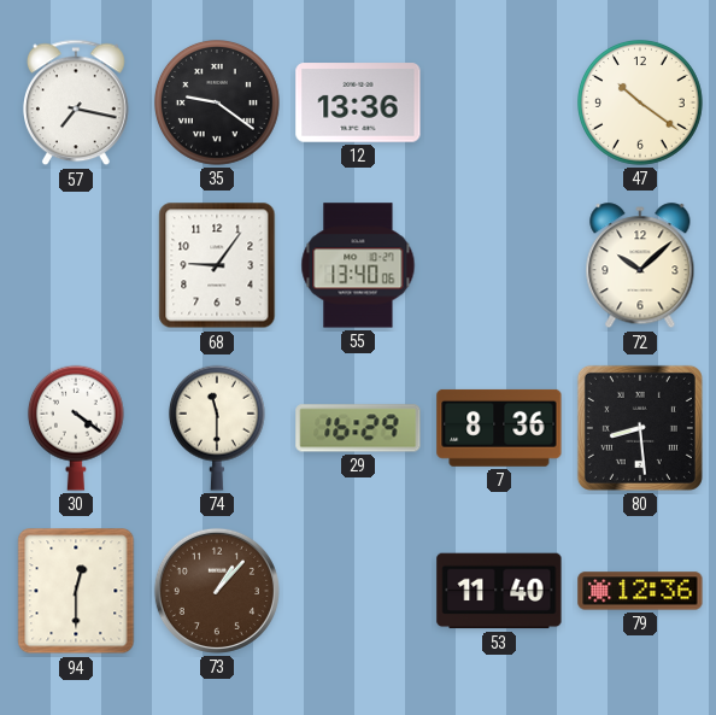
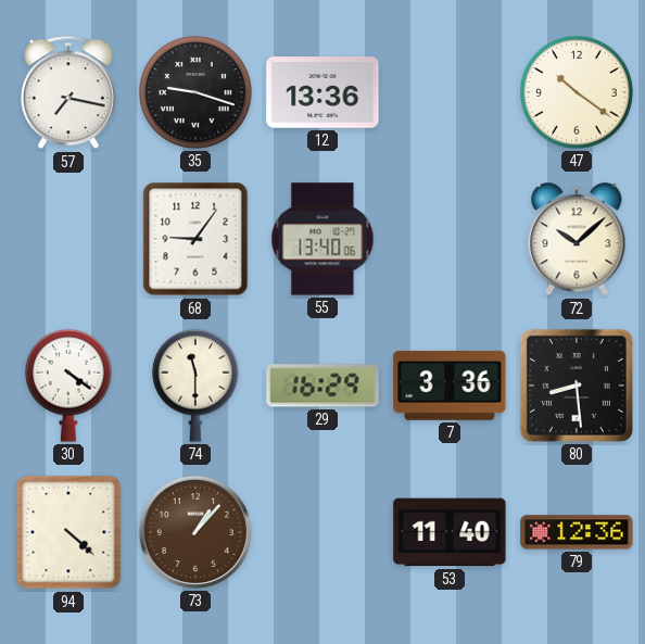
35: 9:21 -> 9:18 (197, 93)
7: 8:36 -> 3:36 (450, 386)
94: 12:30 -> 4:22 (68, 532)
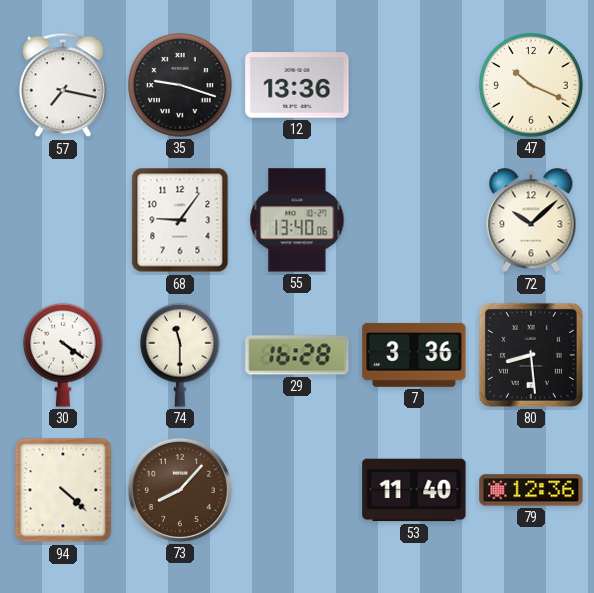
47: 10:21 -> 10:19 (532, 86)
29: 16:29 -> 16:28 (297, 355)
73: 1:07 -> 8:07 (180, 490)
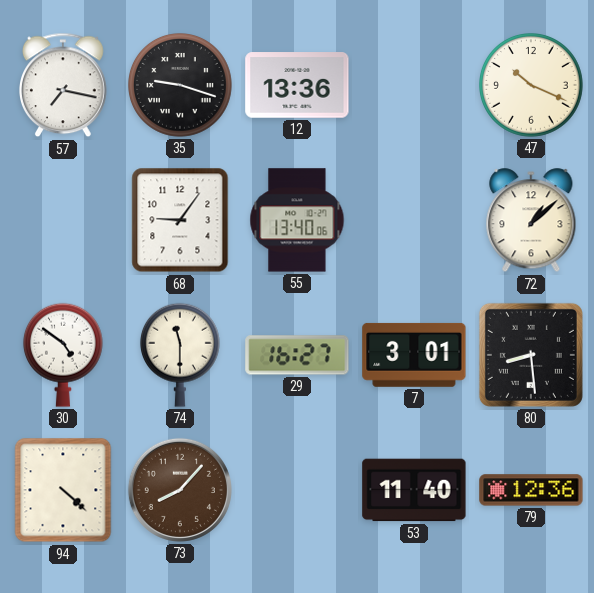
72: 10:08 -> 1:08 (531, 221)
30: 4:21 -> 4:51 (63, 355)
29: 16:28 -> 16:27 (297, 355)
7: 3:36 -> 3:01 (414, 355)
